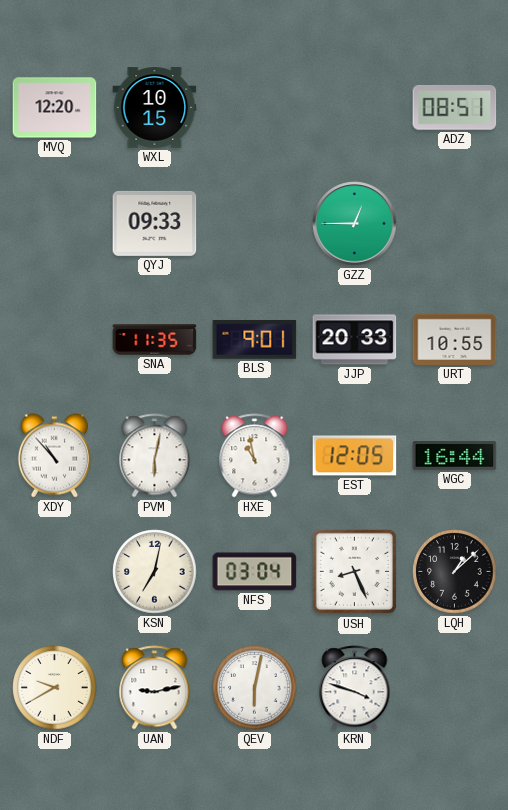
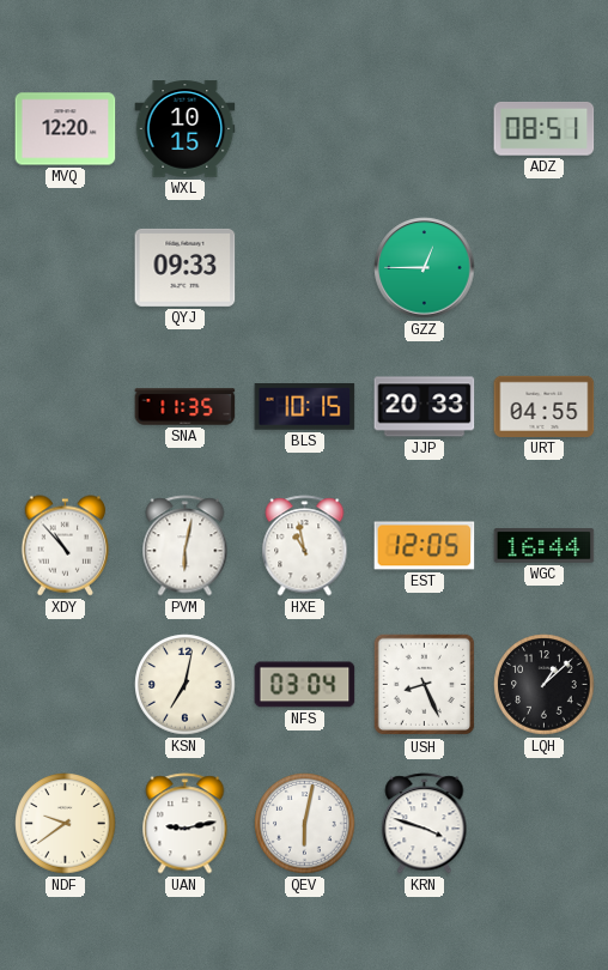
BLS: 9:01 -> 10:15 (305, 407)
URT: 10:55 -> 04:55 (545, 406)
NDF: 9:40 -> 9:39 (66, 824)
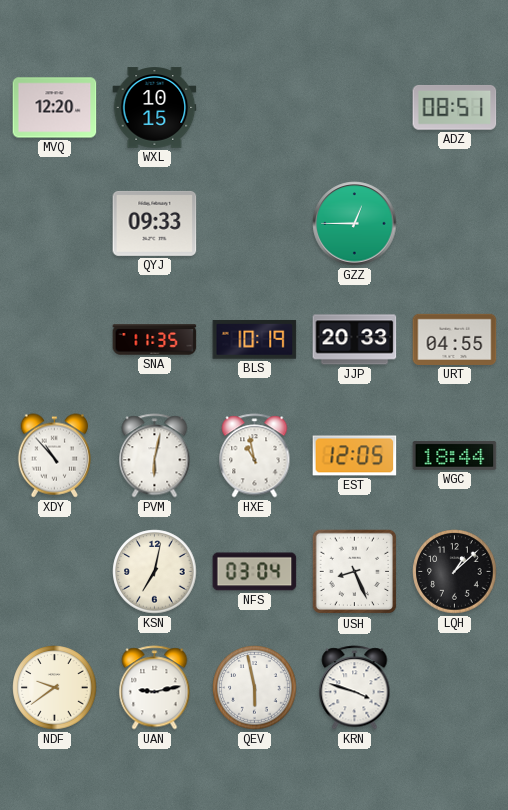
BLS: 10:15 -> 10:19 (255, 340)
WGC: 16:44 -> 18:44 (455, 456)
QEV: 6:02 -> 5:58 (255, 688)
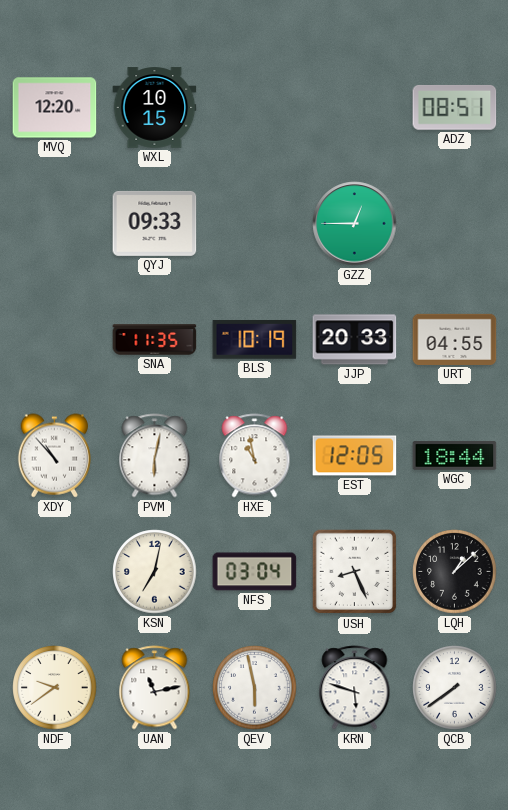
UAN: 9:13 -> 11:13 (155, 688)
KRN: 3:48 -> 5:48 (355, 688)
QCB: none -> 7:39 (455, 688)
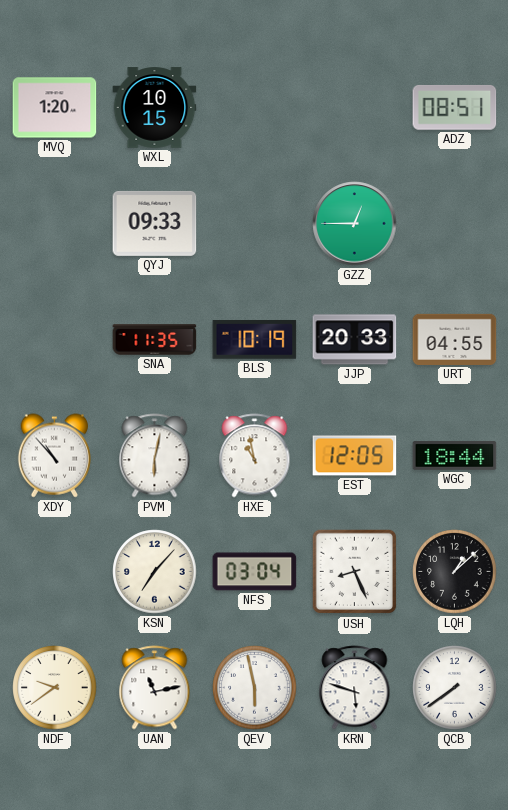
MVQ: 12:20 -> 1:20 (55, 108)
KSN: 7:02 -> 7:07 (155, 572)
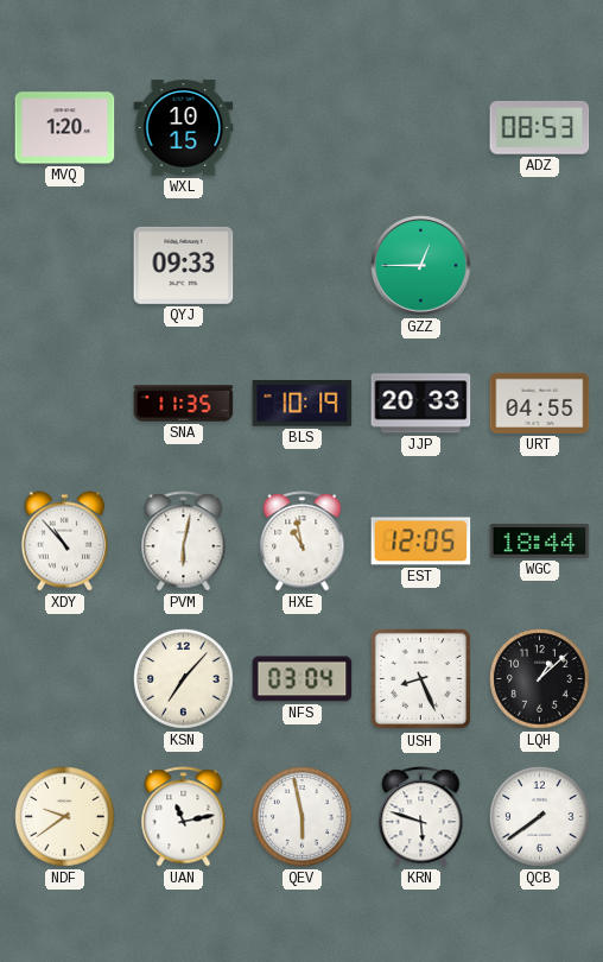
ADZ: 08:51 -> 08:53 (540, 127)
